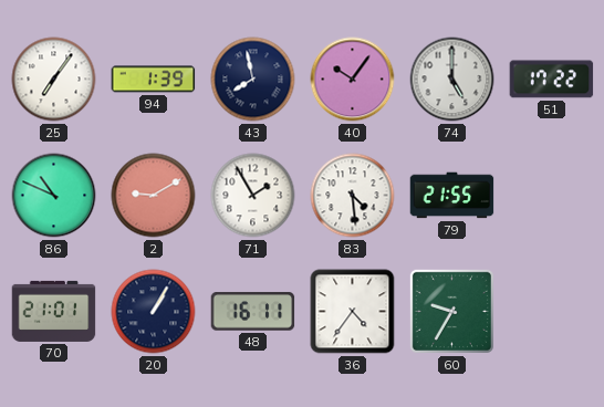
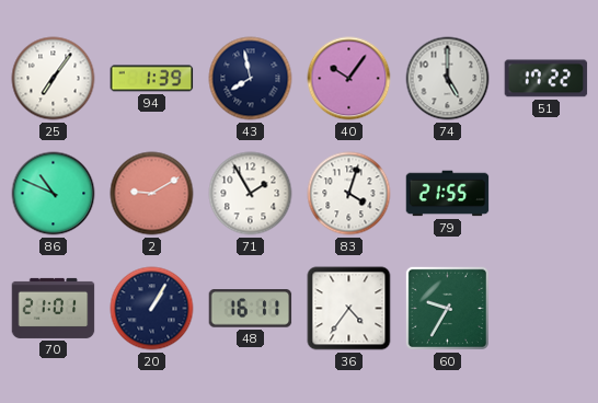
83: 4:29 -> 4:03 (349, 194)
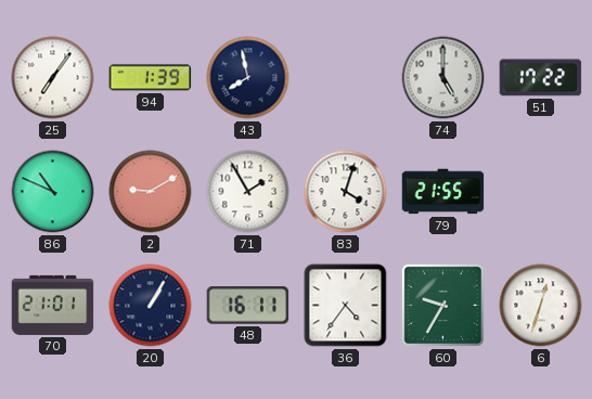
40: 10:06 -> none (349, 79)
6: none -> 12:33 (541, 306)
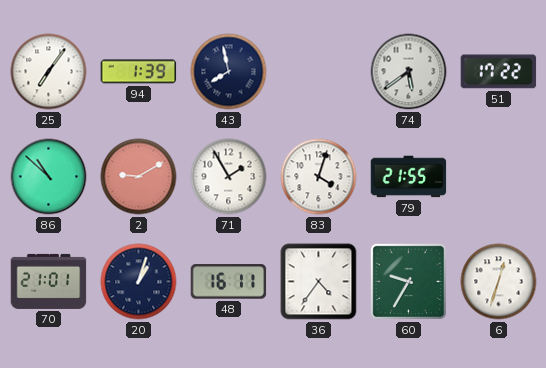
74: 5:00 -> 5:39 (409, 72)
86: 10:49 -> 10:52 (49, 177)
20: 1:05 -> 1:03 (139, 282)
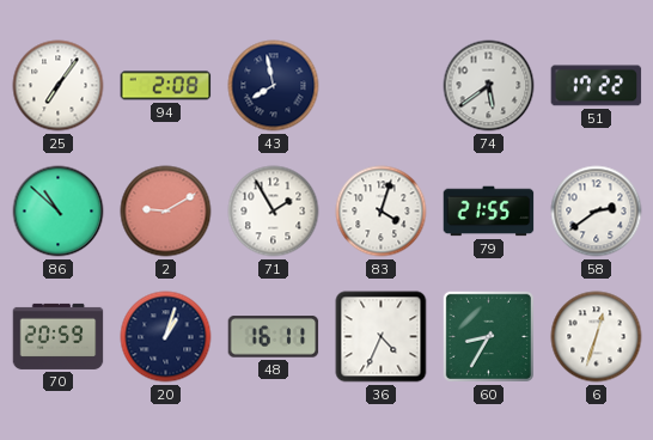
94: 1:39 -> 2:08 (166, 86)
58: none -> 2:39 (597, 212)
70: 21:01 -> 20:59 (59, 336)
36: 4:36 -> 4:34 (382, 337)
60: 9:35 -> 8:35 (488, 336)
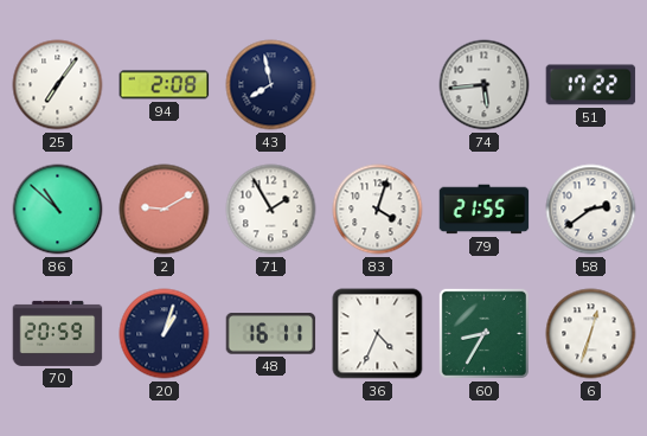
74: 5:39 -> 5:44 (485, 85)
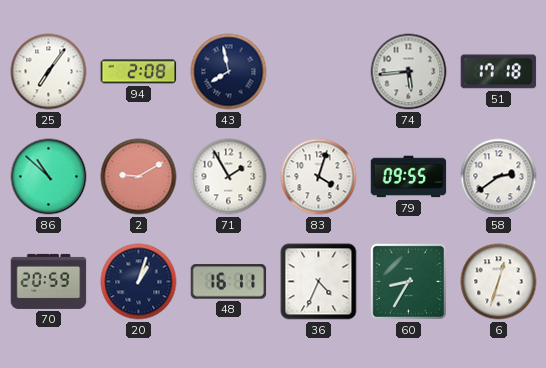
51: 17:22 -> 17:18 (499, 72)
79: 21:55 -> 09:55 (409, 177)
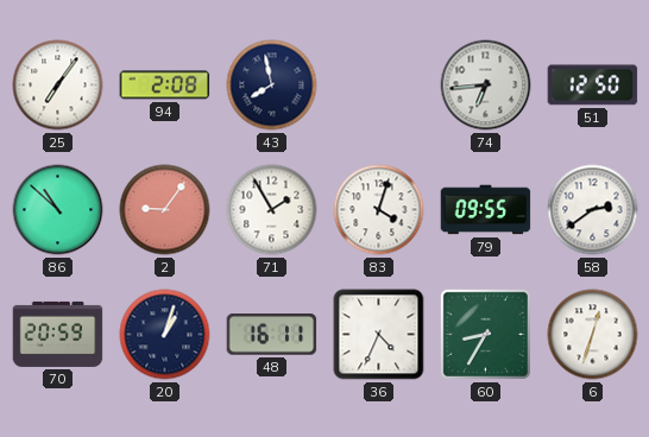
74: 5:44 -> 6:44 (486, 85)
51: 17:18 -> 12:50 (593, 85)
2: 9:10 -> 9:06 (165, 210)
